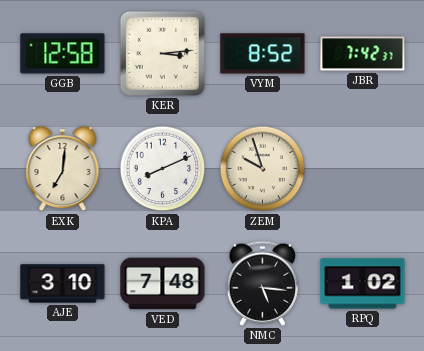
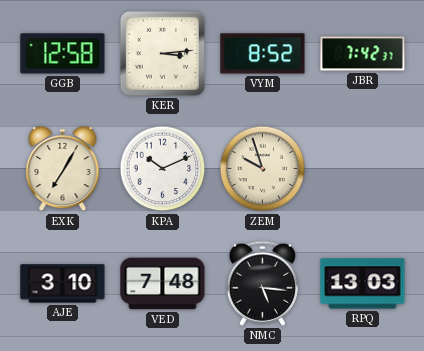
EXK: 7:01 -> 7:05 (63, 169)
KPA: 8:11 -> 10:11 (163, 169)
RPQ: 1:02 -> 13:03 (363, 284)
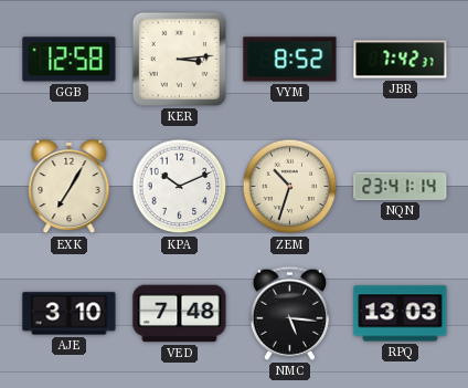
ZEM: 9:57 -> 10:33 (290, 187)
NQN: none -> 23:41 (401, 186)
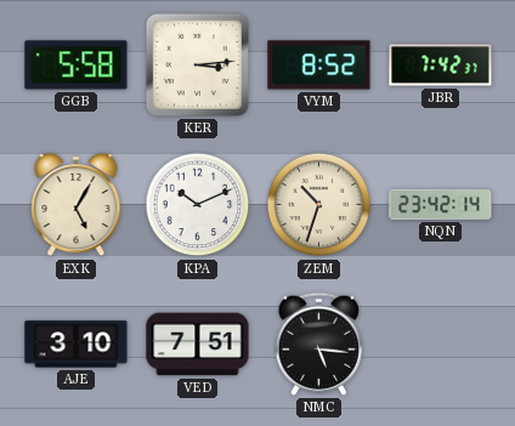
GGB: 12:58 -> 5:58 (77, 66)
EXK: 7:05 -> 5:05 (77, 205)
NQN: 23:41 -> 23:42 (441, 204)
VED: 7:48 -> 7:51 (198, 345)
RPQ: 13:03 -> none (401, 314)
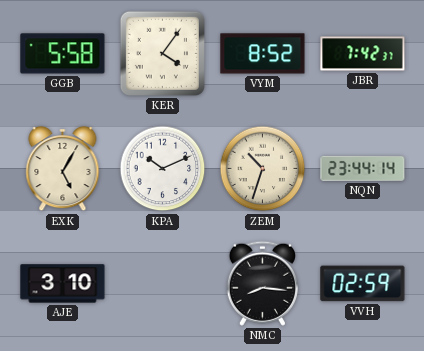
KER: 3:14 -> 4:06 (162, 53)
NQN: 23:42 -> 23:44 (363, 168)
VED: 7:51 -> none (198, 345)
NMC: 5:16 -> 8:16 (262, 283)
VVH: none -> 02:59 (363, 284)
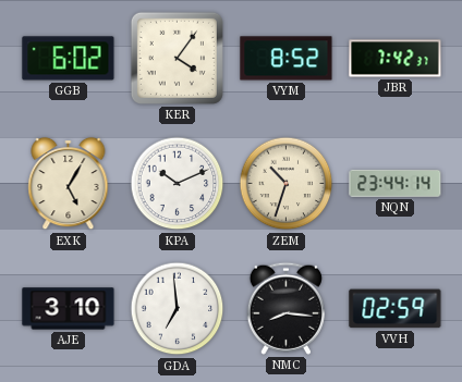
GGB: 5:58 -> 6:02 (69, 59)
GDA: none -> 6:59 (178, 309)
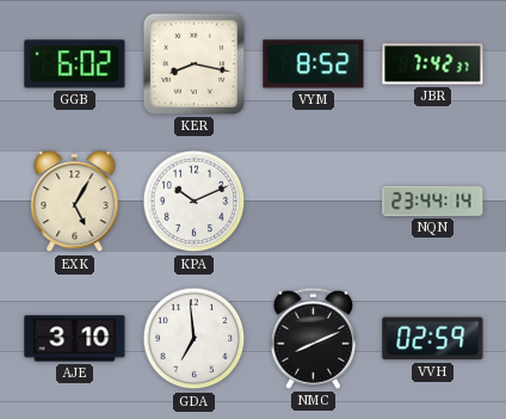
KER: 4:06 -> 8:17 (193, 63)
ZEM: 10:33 -> none (287, 184)
NMC: 8:16 -> 8:11 (313, 338)
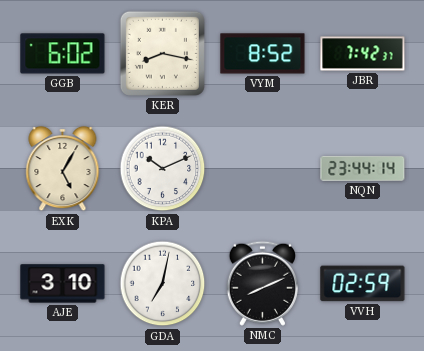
GDA: 6:59 -> 7:02 (163, 284)
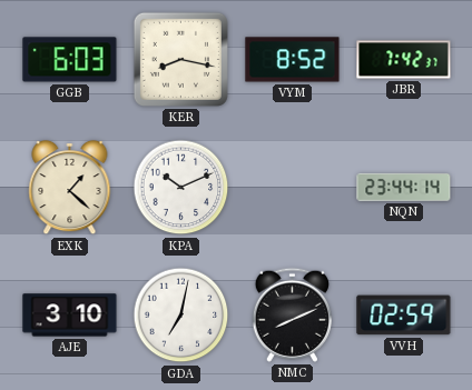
GGB: 6:02 -> 6:03 (70, 60)
EXK: 5:05 -> 1:22 (70, 188)
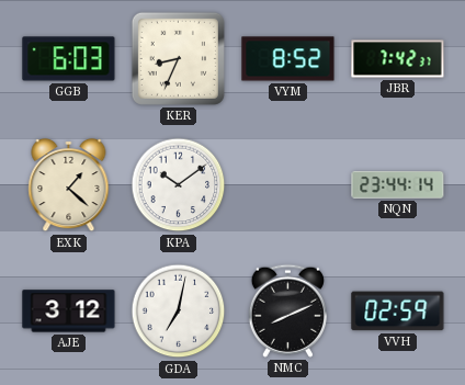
KER: 8:17 -> 8:34 (178, 58)
KPA: 10:11 -> 10:09 (179, 185)
AJE: 3:10 -> 3:12 (69, 312)
